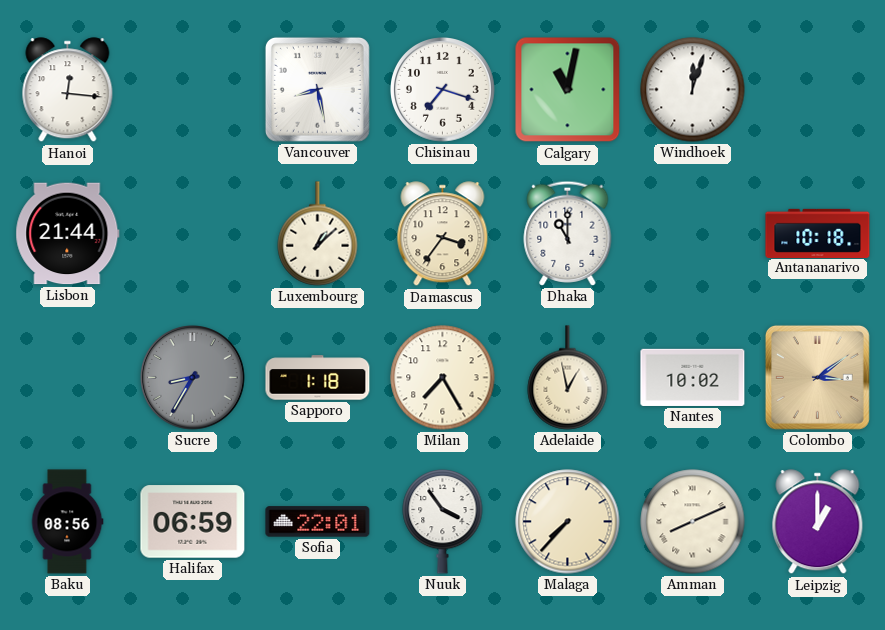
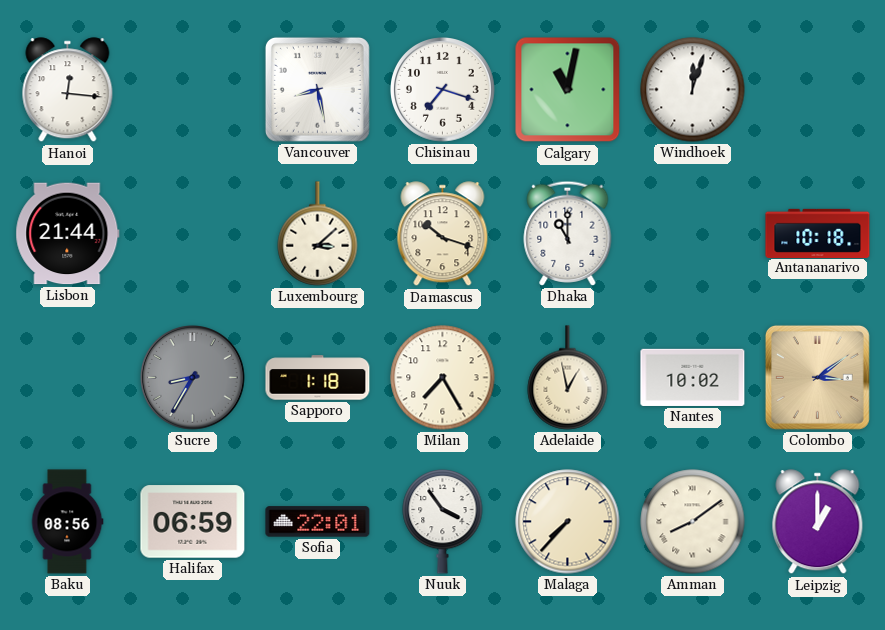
Luxembourg: 1:08 -> 3:08 (318, 234)
Damascus: 3:36 -> 10:18 (443, 234)
Amman: 8:11 -> 8:09 (693, 522)
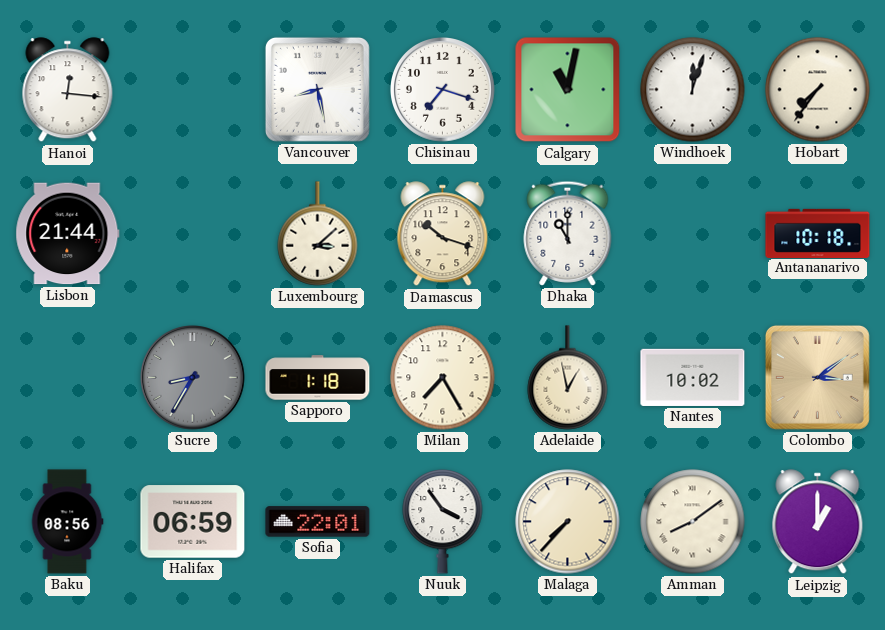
Hobart: none -> 7:36 (818, 90)
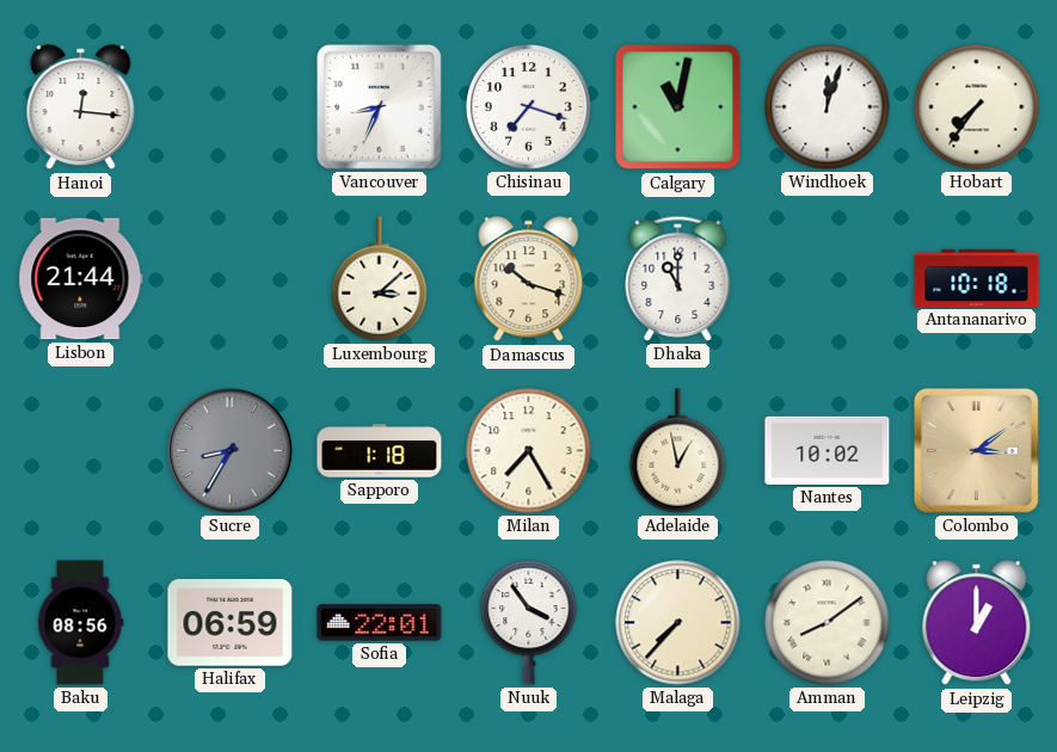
Vancouver: 8:28 -> 8:34 (379, 106)
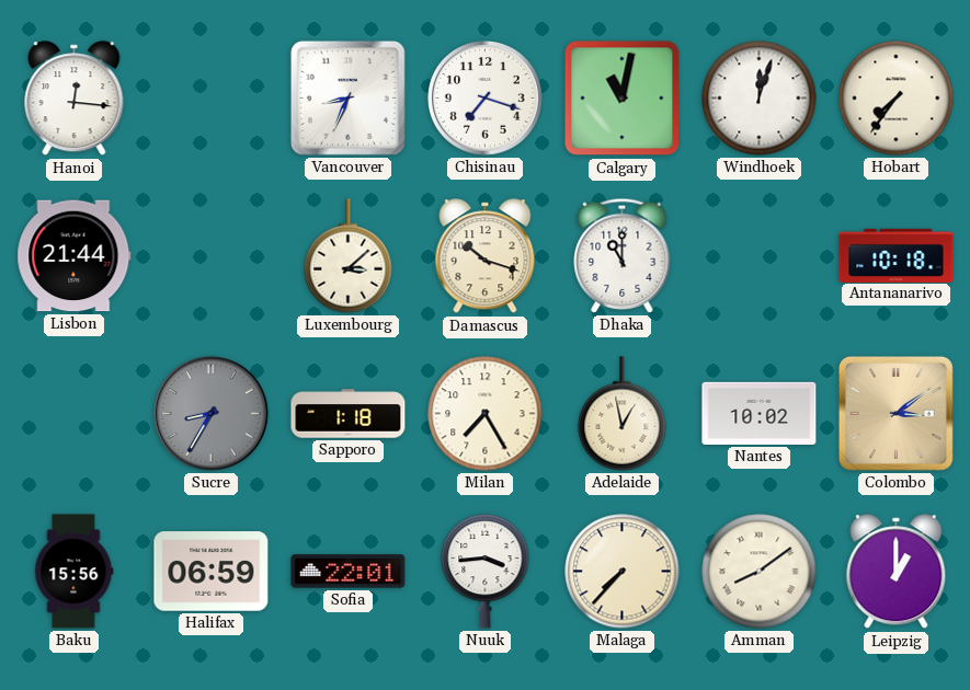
Baku: 08:56 -> 15:56 (73, 572)
Nuuk: 3:54 -> 3:44 (486, 571)
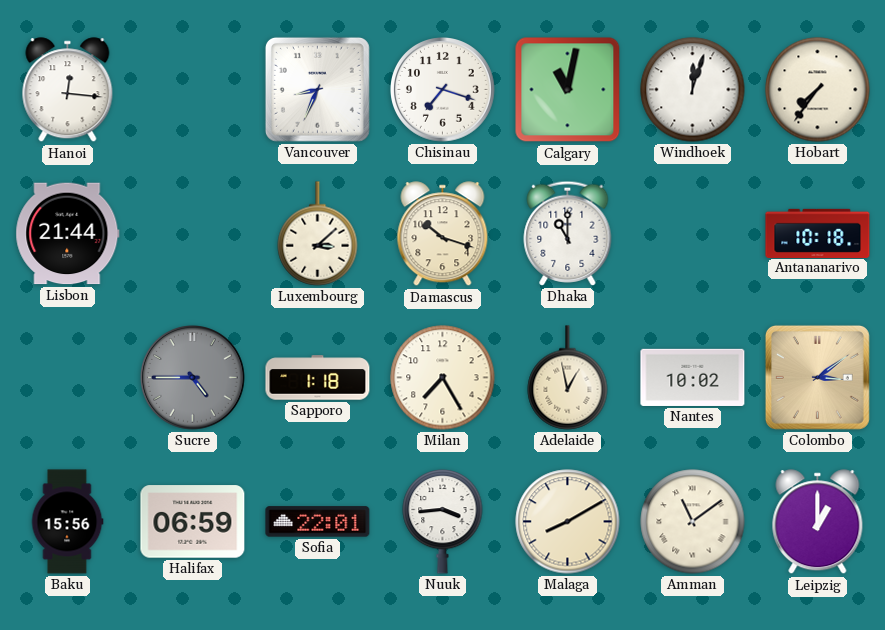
Sucre: 8:35 -> 4:45 (193, 378)
Malaga: 7:37 -> 8:10 (568, 522)
Amman: 8:09 -> 11:09 (693, 522)
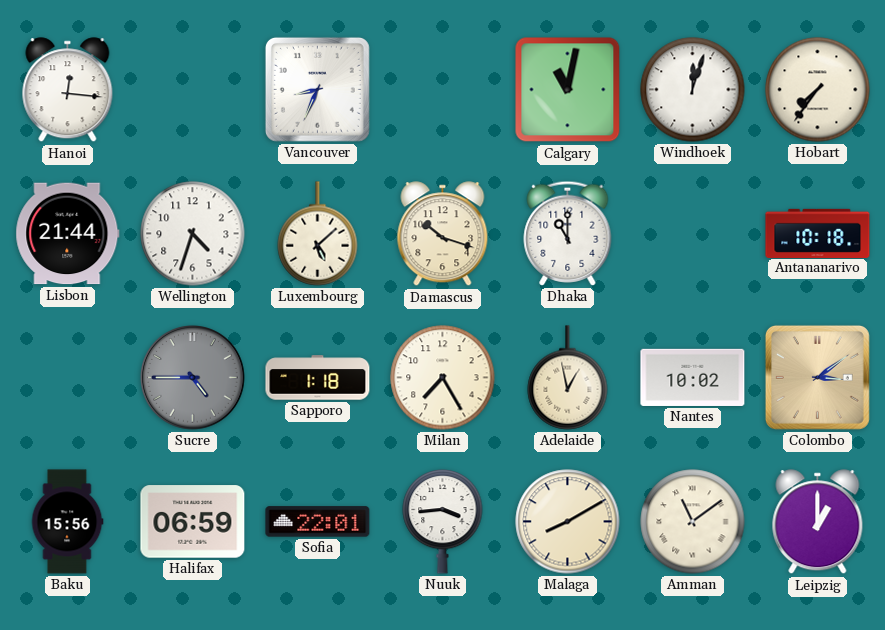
Chisinau: 7:18 -> none (443, 90)
Wellington: none -> 4:33 (193, 234)
Luxembourg: 3:08 -> 5:08 (318, 234)
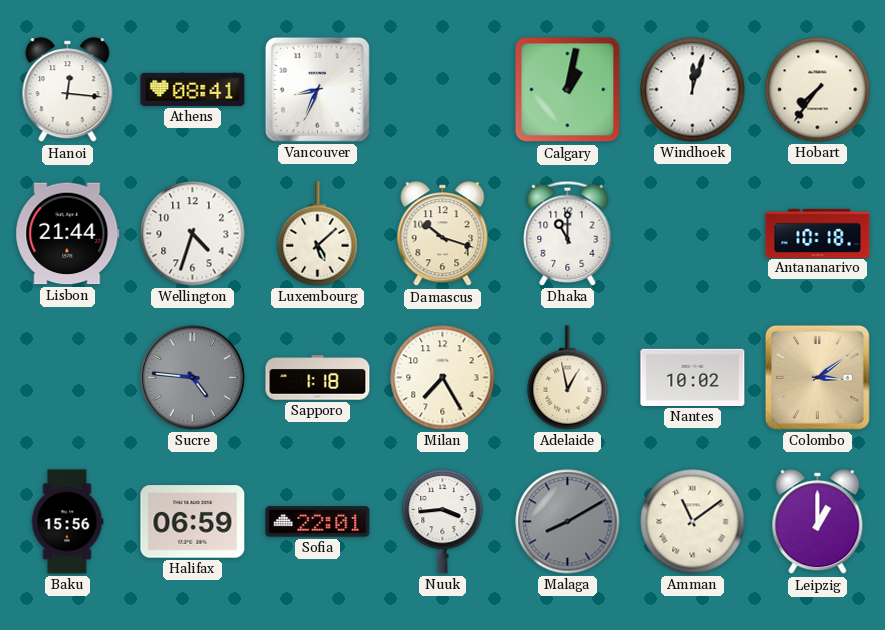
Athens: none -> 08:41 (193, 89)
Calgary: 11:02 -> 1:02 (568, 90)
Sucre: 4:45 -> 4:46 (193, 378)
Malaga dial: cream -> grey (568, 522)
